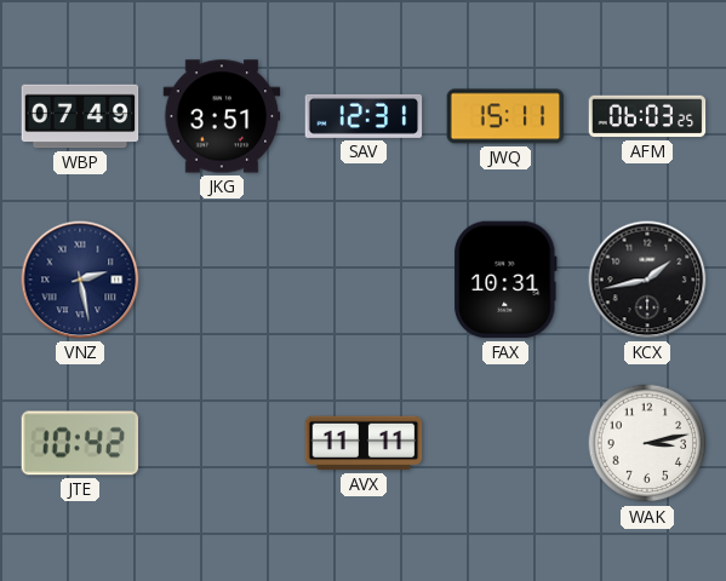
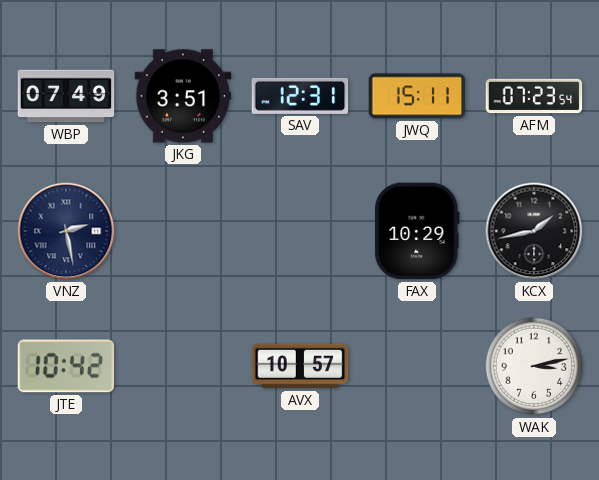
AFM: 06:03 -> 07:23 (534, 96)
FAX: 10:31 -> 10:29 (417, 231)
AVX: 11:11 -> 10:57 (300, 366)
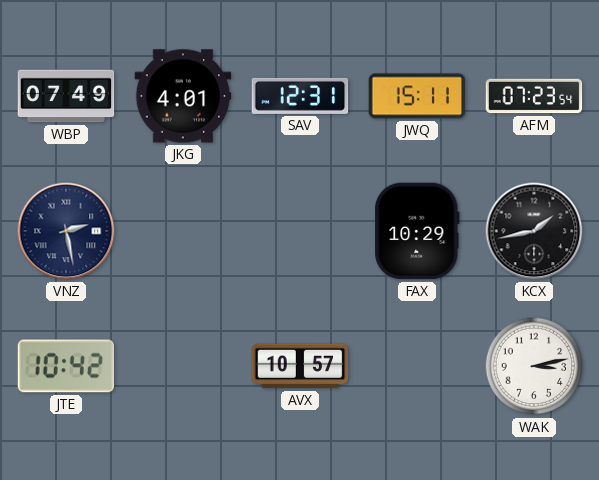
JKG: 3:51 -> 4:01 (183, 96)
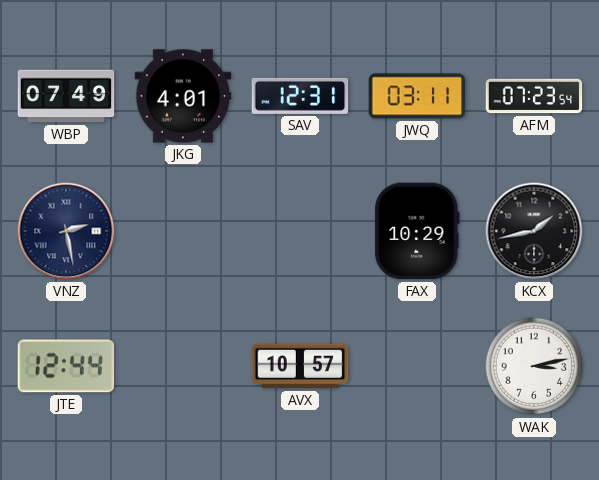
JWQ: 15:11 -> 03:11 (417, 96)
JTE: 10:42 -> 12:44 (66, 366)
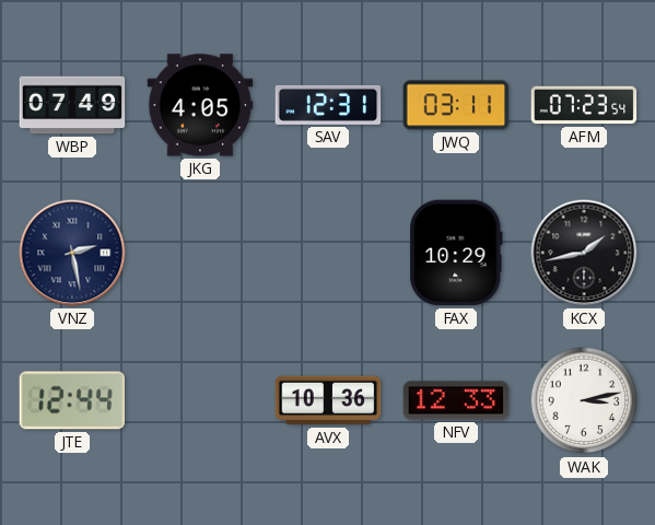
JKG: 4:01 -> 4:05 (200, 105)
AVX: 10:57 -> 10:36 (328, 400)
NFV: none -> 12:33 (456, 400)
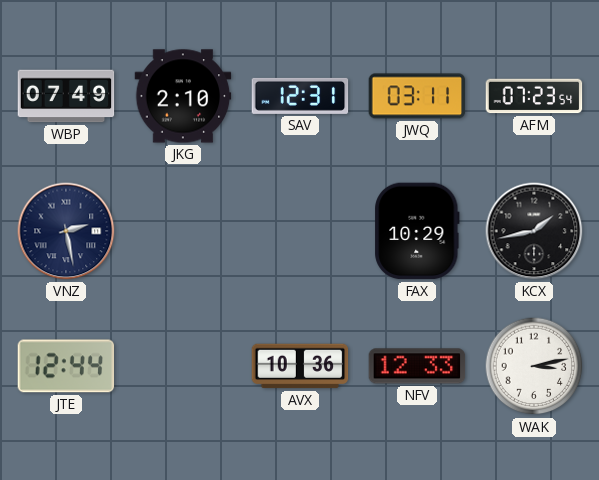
JKG: 4:05 -> 2:10 (183, 96)
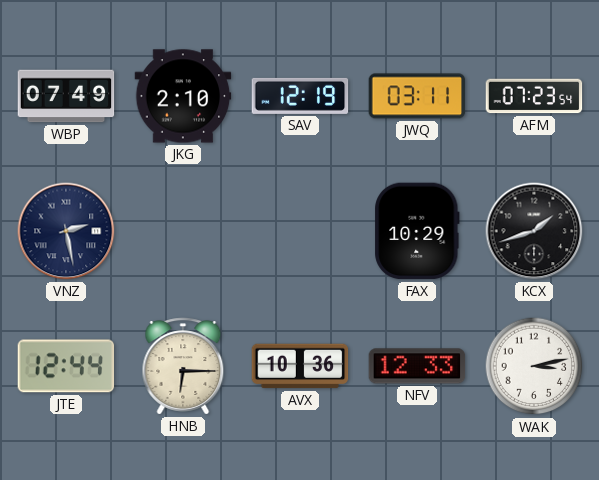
SAV: 12:31 -> 12:19 (300, 96)
KCX: 1:43 -> 1:42 (534, 231)
HNB: none -> 6:15 (183, 366)
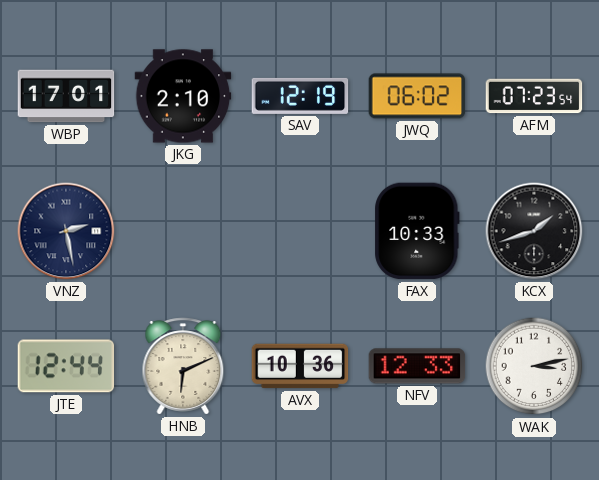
WBP: 07:49 -> 17:01 (66, 96)
JWQ: 03:11 -> 06:02 (417, 96)
FAX: 10:29 -> 10:33 (417, 231)
HNB: 6:15 -> 6:11 (183, 366)
